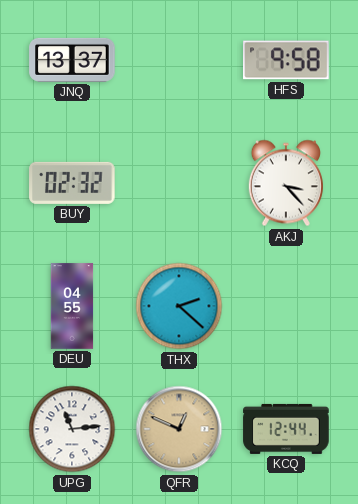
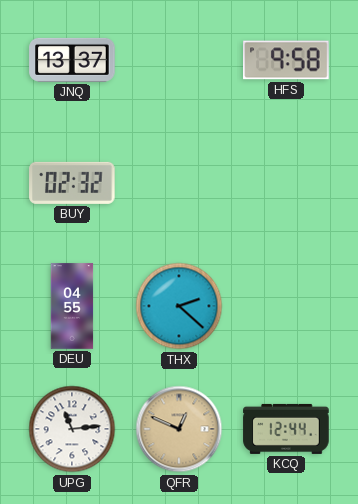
AKJ: 3:23 -> none (286, 183)
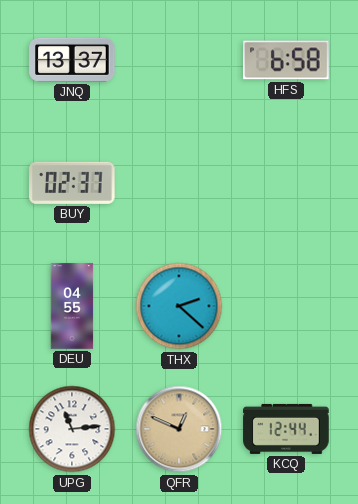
HFS: 9:58 -> 6:58 (286, 60)
BUY: 02:32 -> 02:37 (72, 183)
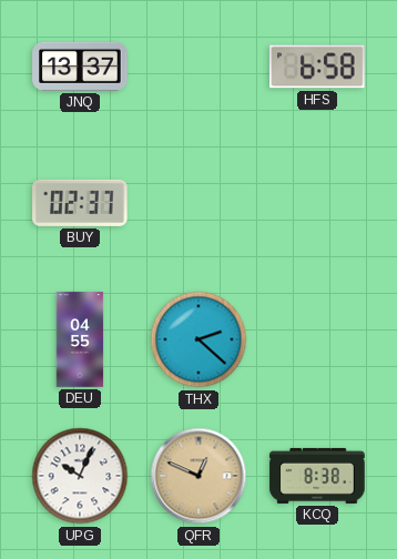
UPG: 11:14 -> 10:04 (80, 476)
KCQ: 12:44 -> 8:38 (317, 476)
